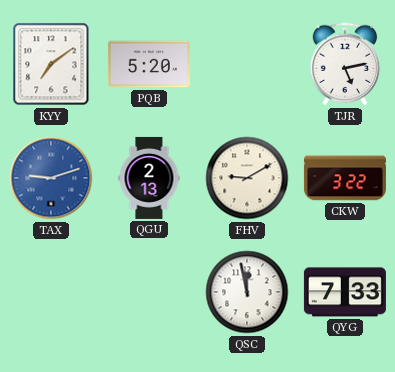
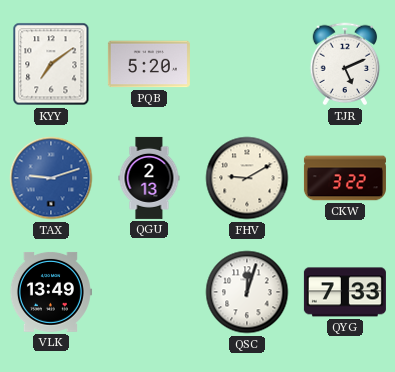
TJR: 5:13 -> 5:11 (345, 64)
VLK: none -> 13:49 (50, 292)
QSC: 11:58 -> 12:03 (247, 292)
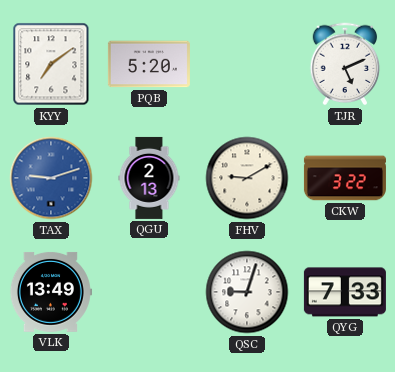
QSC: 12:03 -> 9:03 (247, 292)
